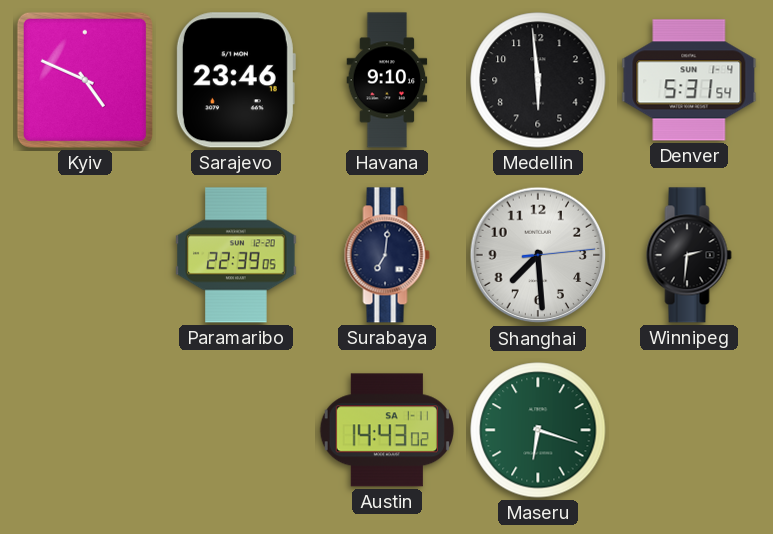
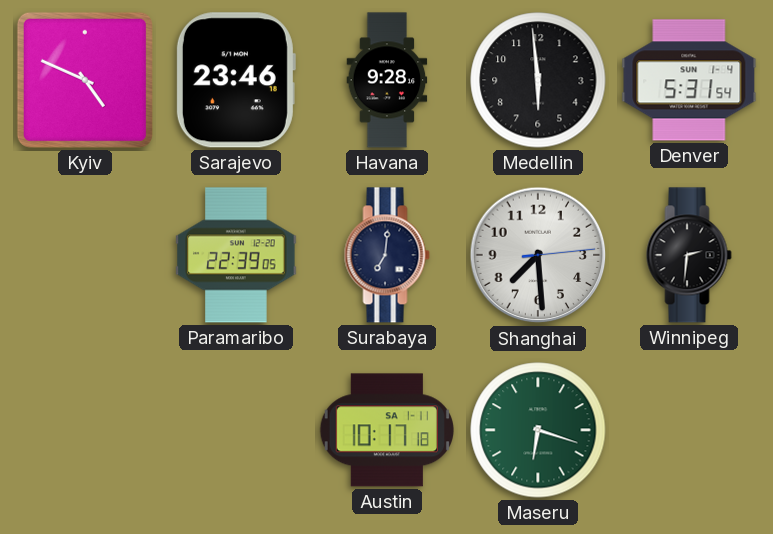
Havana: 9:10 -> 9:28 (387, 80)
Austin: 14:43 -> 10:17 (387, 430)
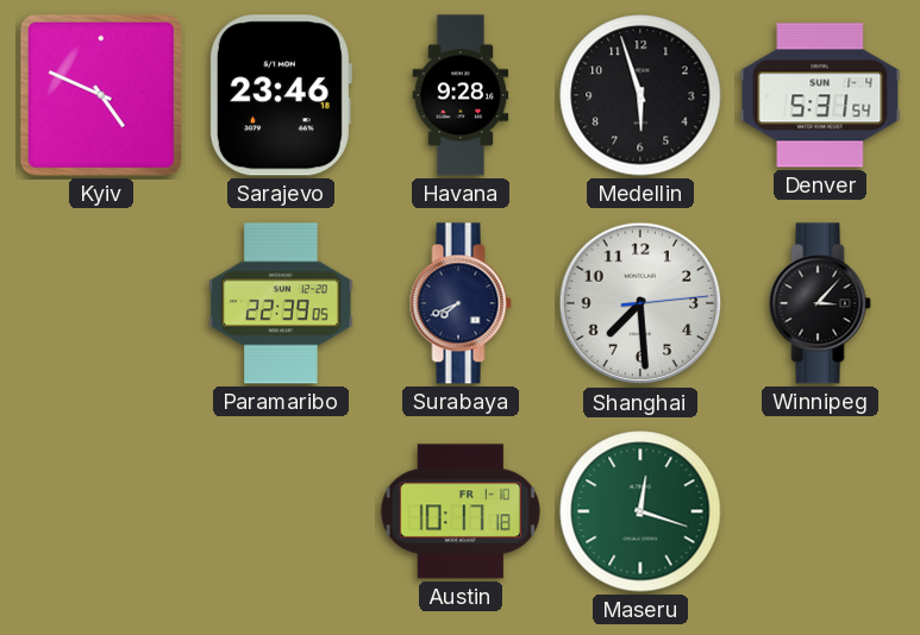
Medellin: 5:59 -> 5:57 (640, 95)
Surabaya: 7:01 -> 7:41 (461, 303)
Winnipeg: 2:31 -> 3:07 (820, 303)
Austin date: SA 1-11 -> FR 1-10 (461, 511)
Maseru: 6:18 -> 12:18 (640, 511)
